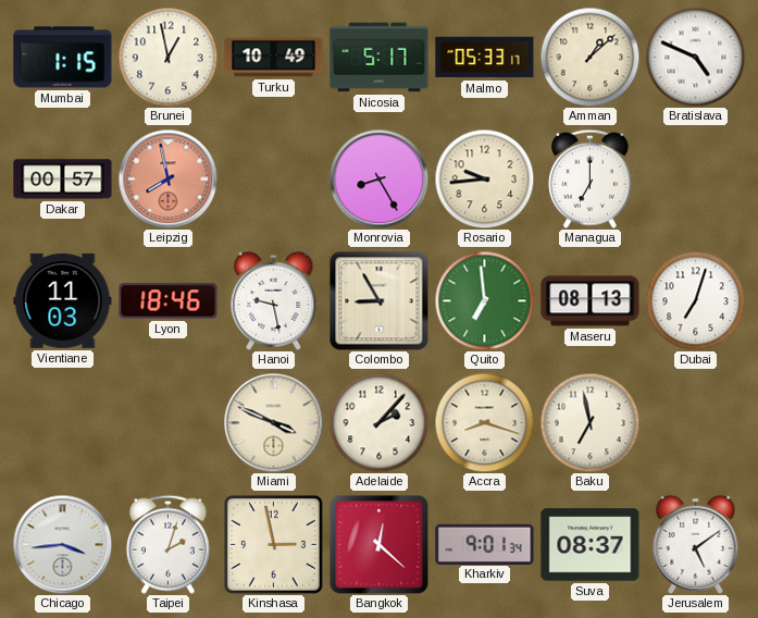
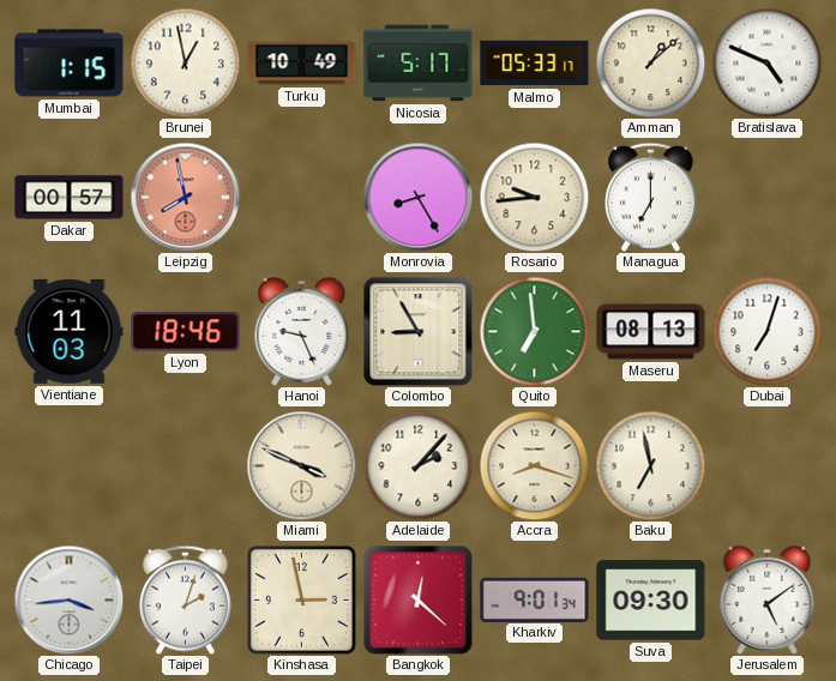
Hanoi: 9:28 -> 9:26 (302, 331)
Suva: 08:37 -> 09:30 (651, 601)
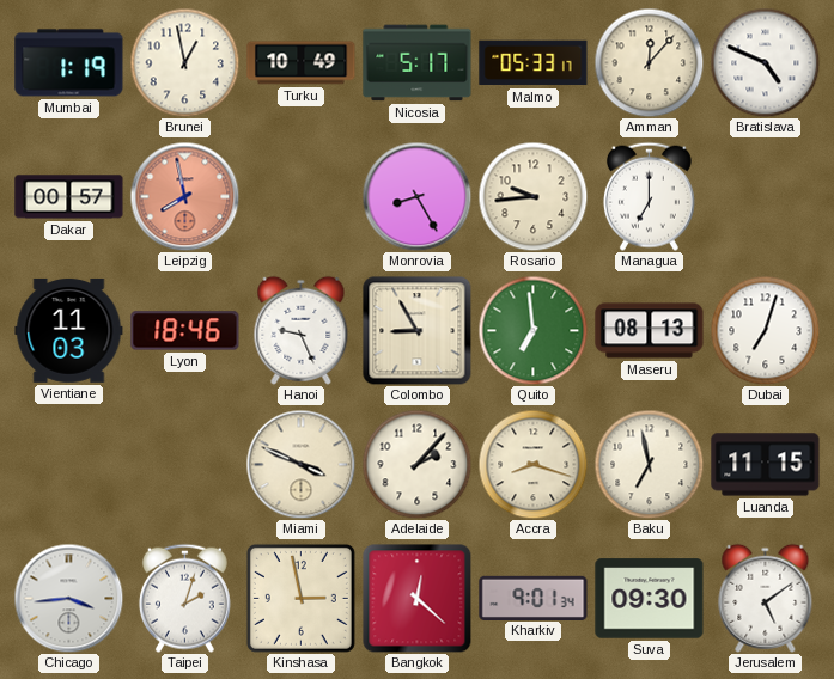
Mumbai: 1:15 -> 1:19 (69, 63)
Amman: 1:08 -> 12:07 (649, 62)
Luanda: none -> 11:15 (766, 465)
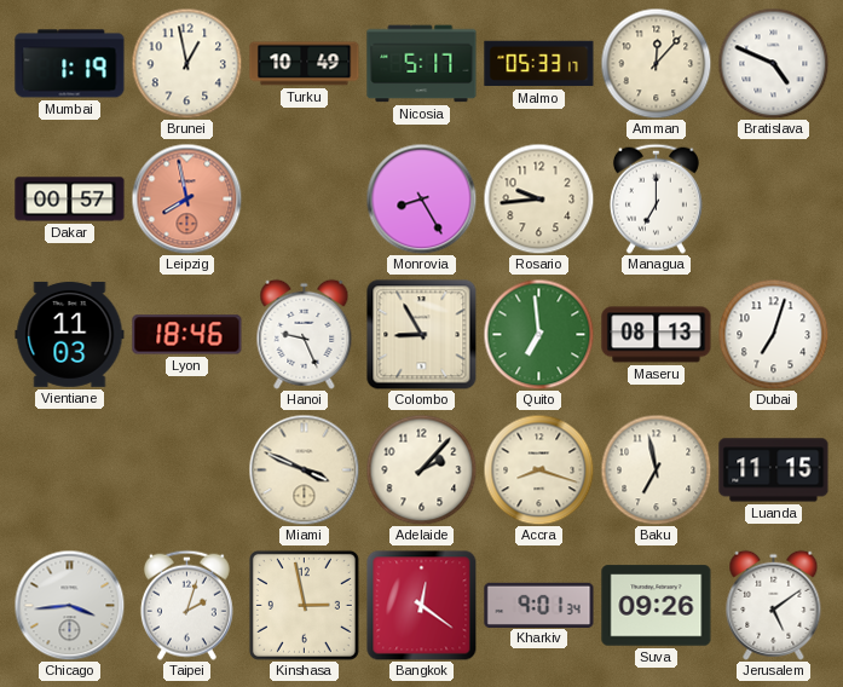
Bangkok: 12:22 -> 12:21 (421, 605)
Suva: 09:30 -> 09:26 (657, 606)
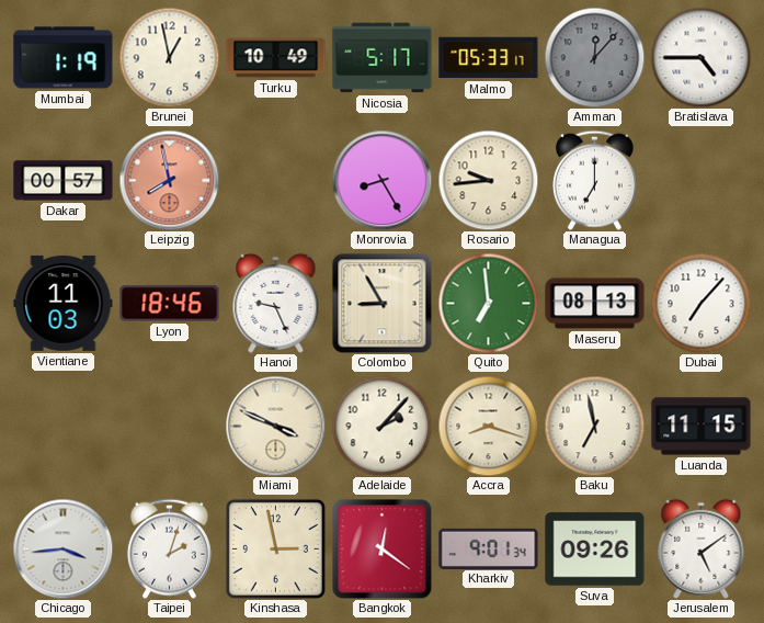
Amman dial: cream -> grey (594, 57)
Bratislava: 4:49 -> 4:45 (700, 57)
Dubai: 7:03 -> 7:07 (700, 303)
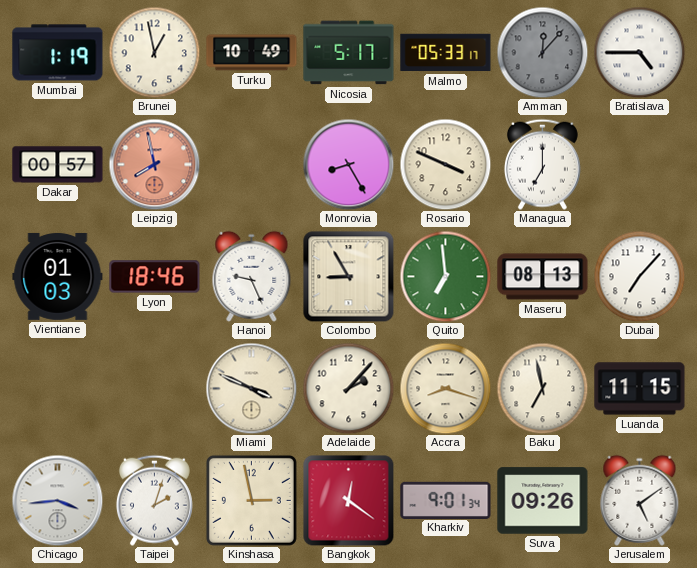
Rosario: 9:44 -> 3:49 (445, 164)
Vientiane: 11:03 -> 01:03 (58, 276)
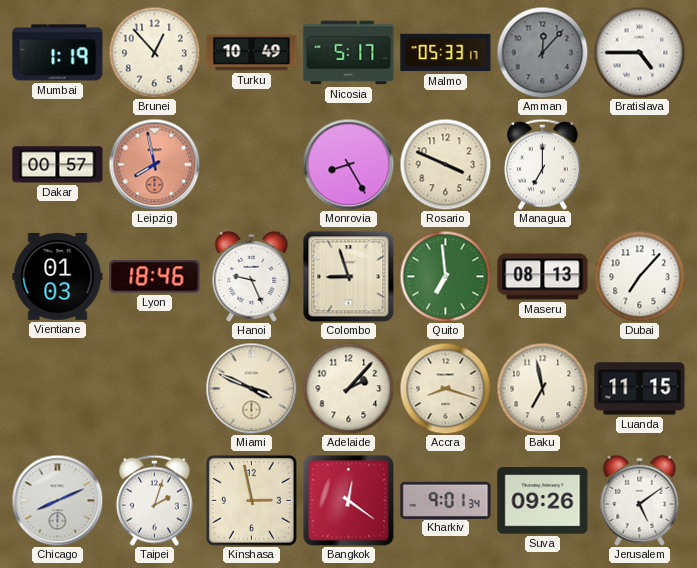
Brunei: 12:58 -> 12:53 (154, 52)
Colombo: 8:55 -> 8:57 (348, 276)
Chicago: 3:44 -> 8:11 (57, 500)
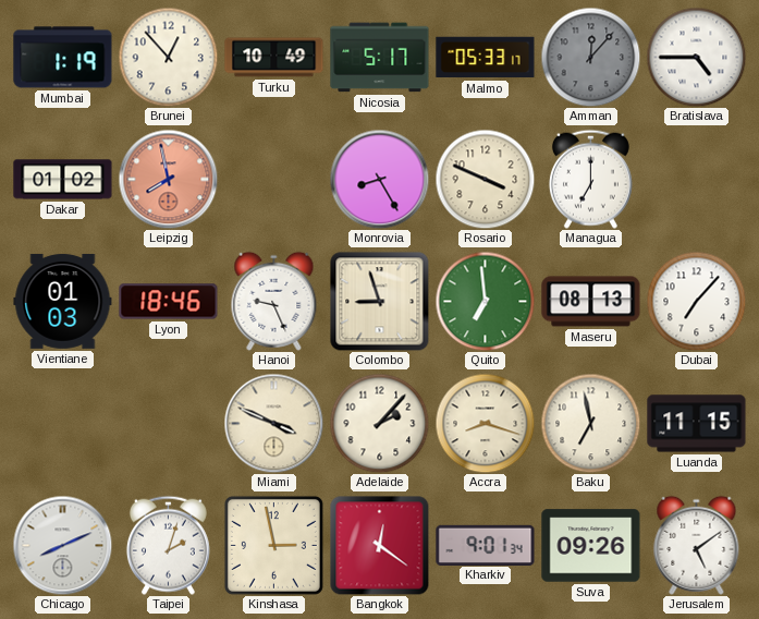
Dakar: 00:57 -> 01:02 (63, 180)
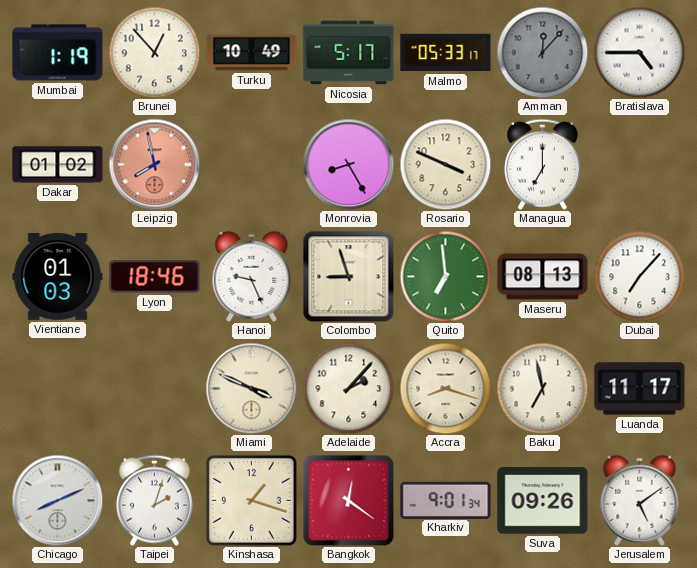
Luanda: 11:15 -> 11:17 (640, 389)
Kinshasa: 2:58 -> 1:18 (251, 500)
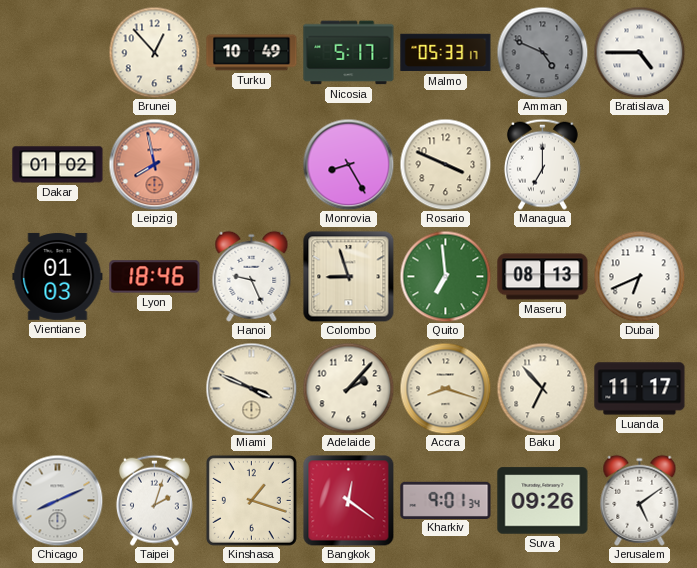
Mumbai: 1:19 -> none (58, 53)
Amman: 12:07 -> 4:49 (542, 52)
Dubai: 7:07 -> 6:41 (639, 276)
Baku: 6:58 -> 6:53 (542, 388)
